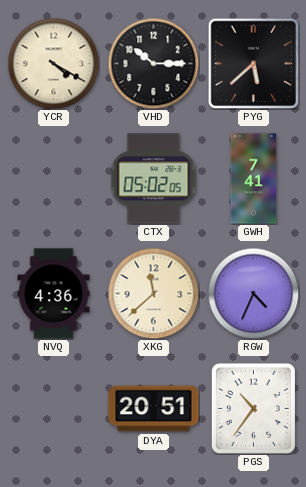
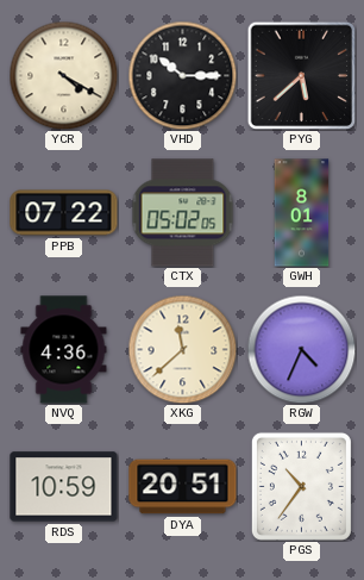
PPB: none -> 07:22 (64, 213)
GWH: 7:41 -> 8:01 (302, 213)
RDS: none -> 10:59 (64, 487)
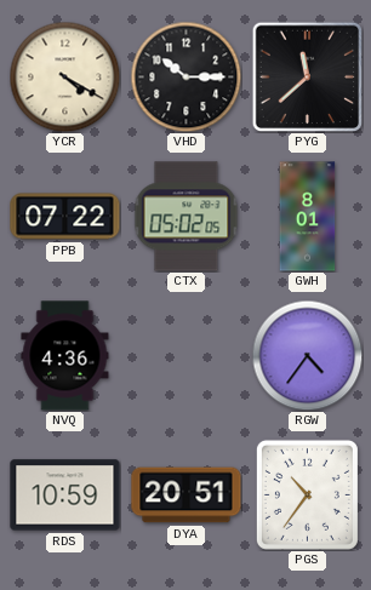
PYG: 5:38 -> 11:38 (307, 76)
XKG: 11:38 -> none (182, 349)
RGW: 4:34 -> 4:36 (307, 355)
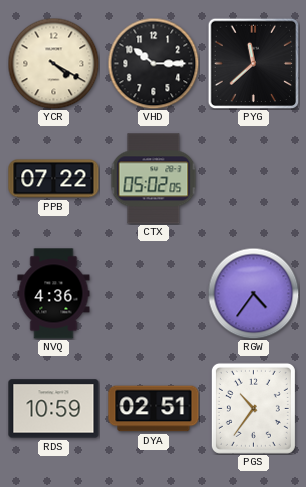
GWH: 8:01 -> none (308, 217)
DYA: 20:51 -> 02:51 (154, 409)
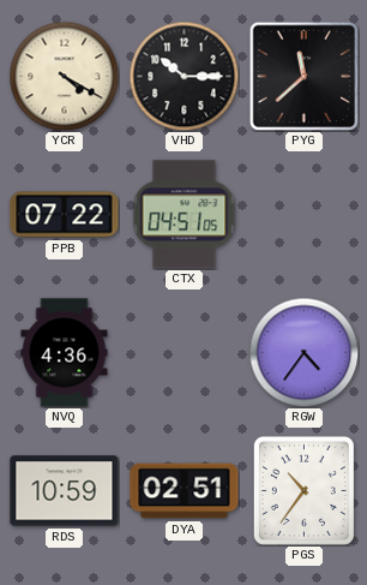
CTX: 05:02 -> 04:51 (185, 215)
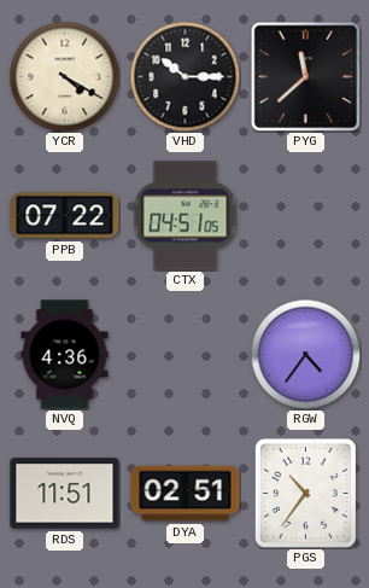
RDS: 10:59 -> 11:51 (65, 494)
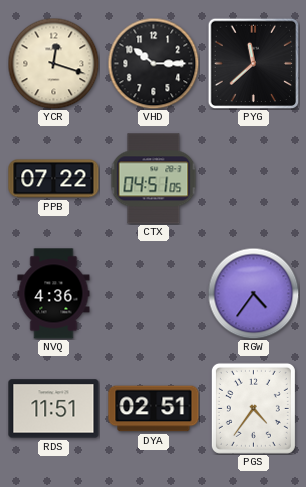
YCR: 4:20 -> 12:18 (53, 63)
PGS: 10:36 -> 4:36 (253, 408)
